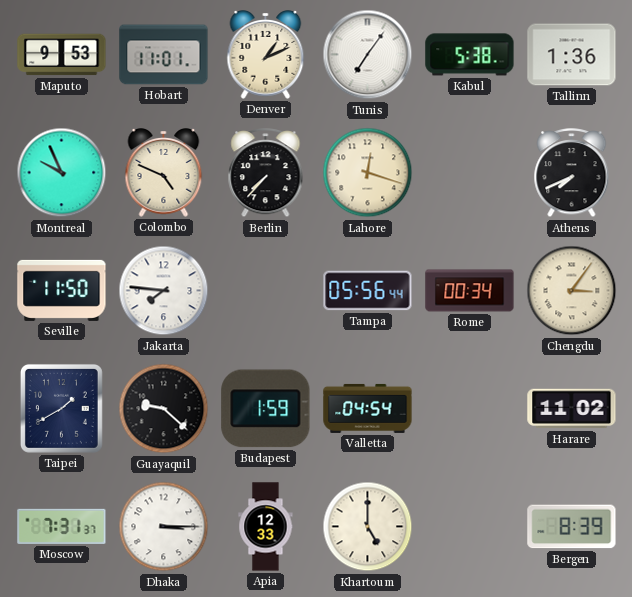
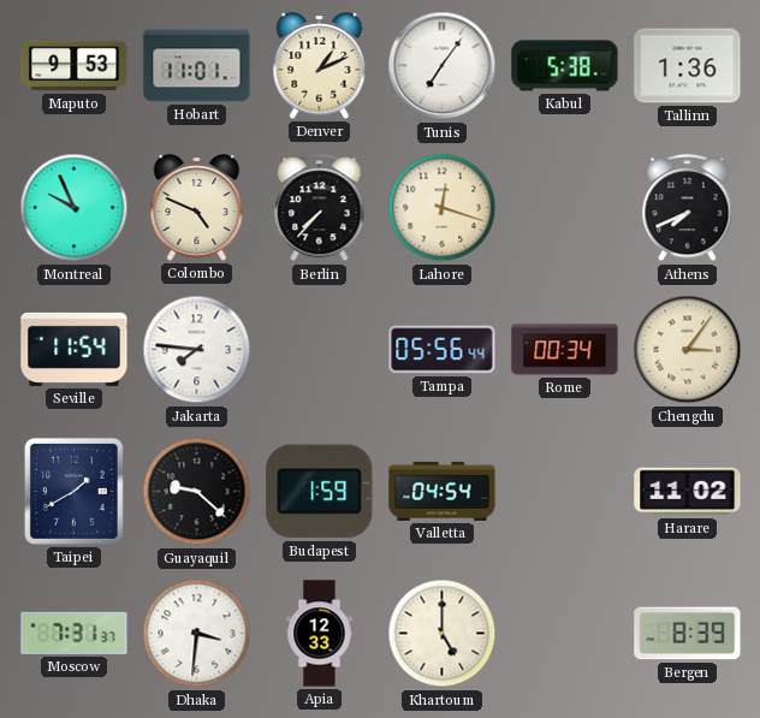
Seville: 11:50 -> 11:54 (75, 349)
Dhaka: 3:15 -> 3:31 (197, 634)
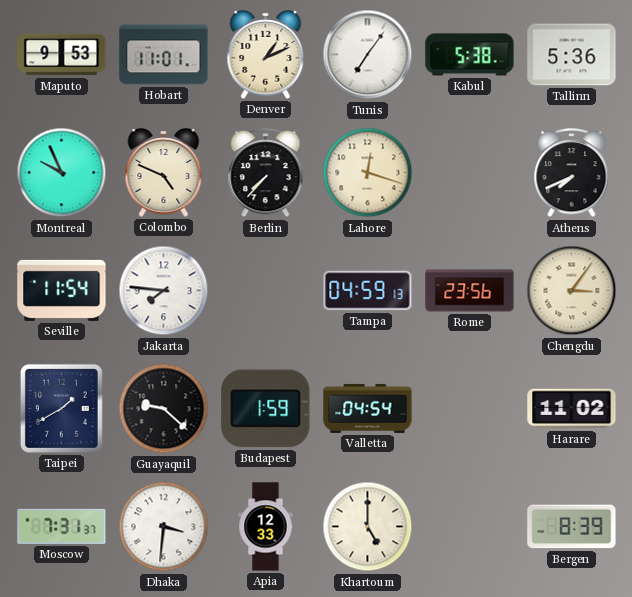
Tallinn: 1:36 -> 5:36 (572, 55)
Tampa: 05:56 -> 04:59 (368, 291)
Rome: 00:34 -> 23:56 (470, 291)
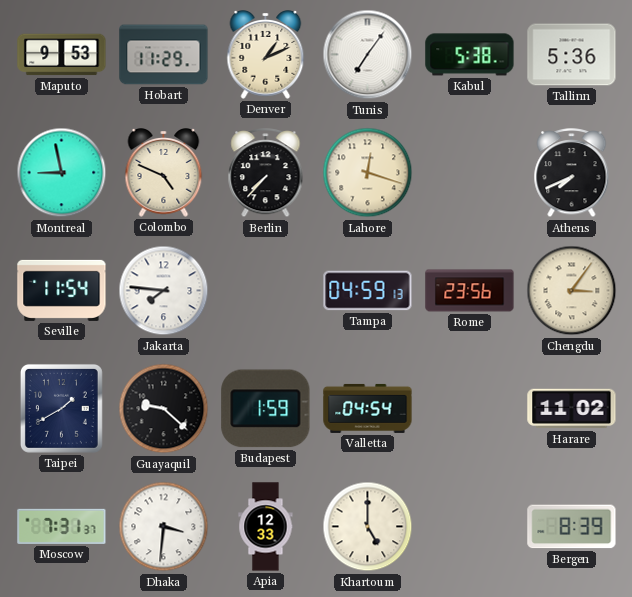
Hobart: 11:01 -> 11:29 (164, 55)
Montreal: 9:56 -> 8:58 (62, 173)
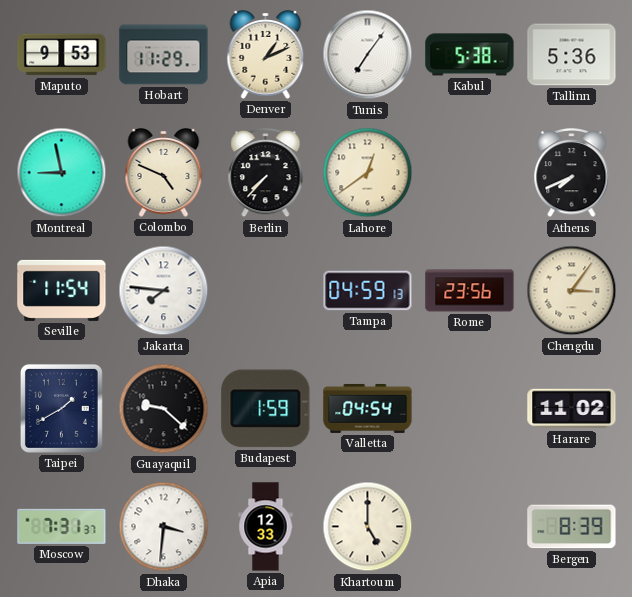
Lahore: 12:18 -> 12:39 (368, 173)
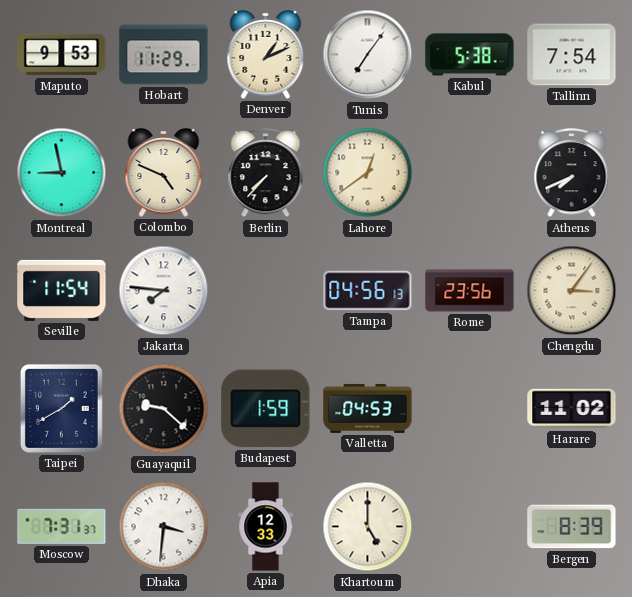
Tallinn: 5:36 -> 7:54 (572, 55)
Tampa: 04:59 -> 04:56 (368, 291)
Valletta: 04:54 -> 04:53 (368, 408)
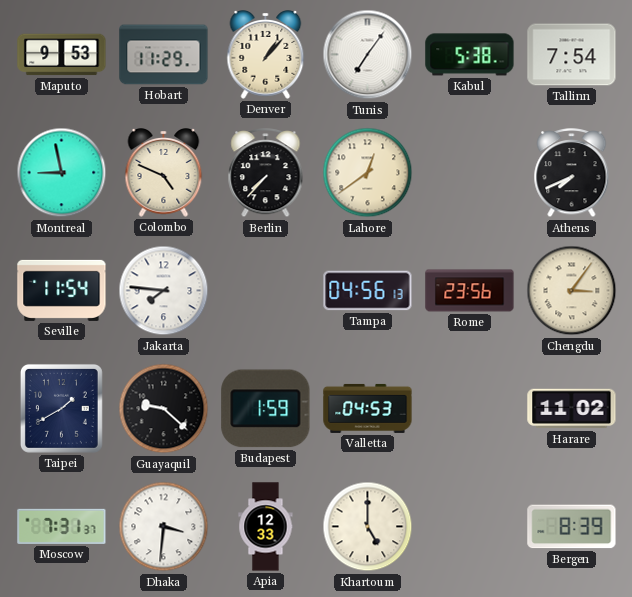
Denver: 1:11 -> 1:07 (266, 55)
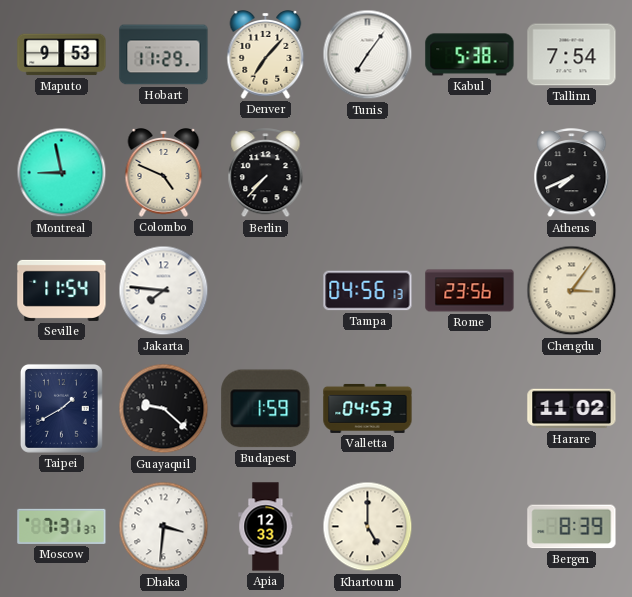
Denver: 1:07 -> 7:07 (266, 55)
Lahore: 12:39 -> none (368, 173)
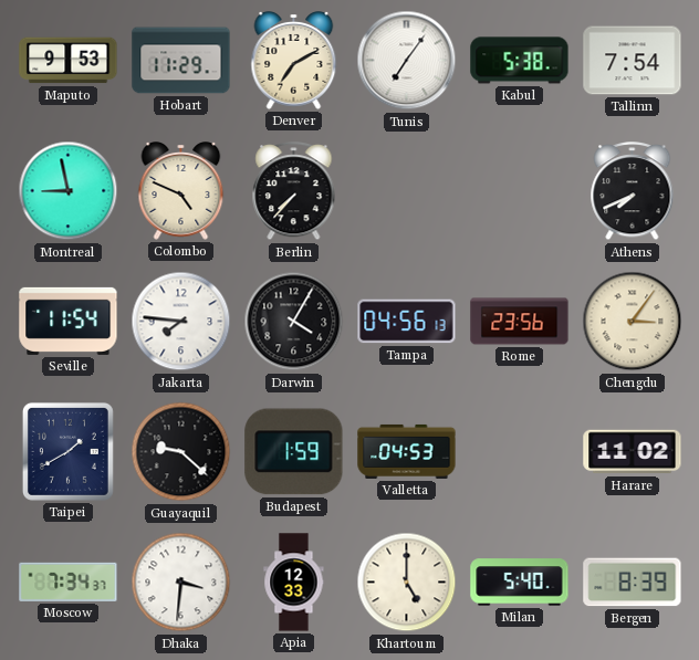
Denver: 7:07 -> 7:10 (294, 61)
Darwin: none -> 4:05 (294, 322)
Moscow: 7:31 -> 7:34 (69, 582)
Milan: none -> 5:40 (520, 583)
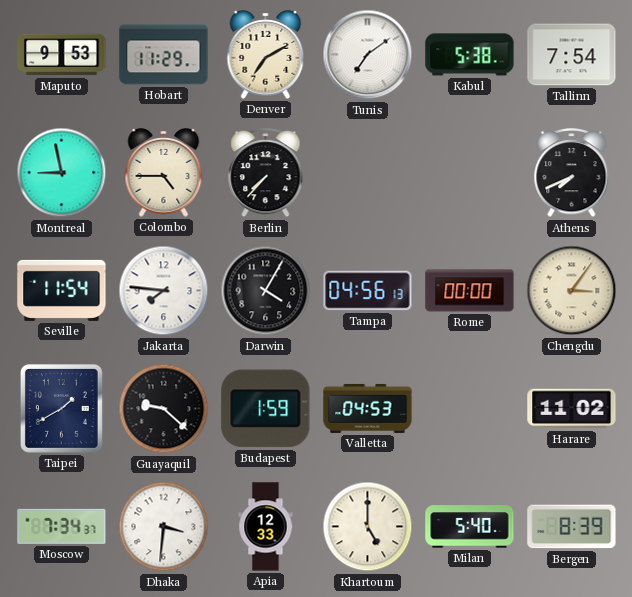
Tunis: 7:06 -> 7:09 (368, 55)
Colombo: 4:49 -> 4:45 (164, 173)
Rome: 23:56 -> 00:00 (470, 291)
